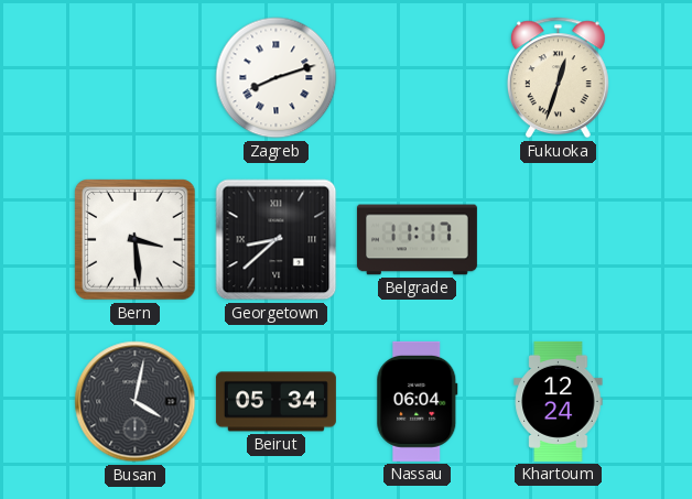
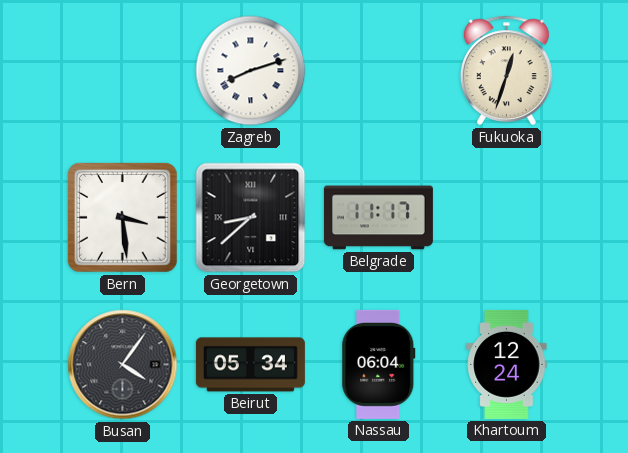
Busan: 4:02 -> 4:06 (123, 365)
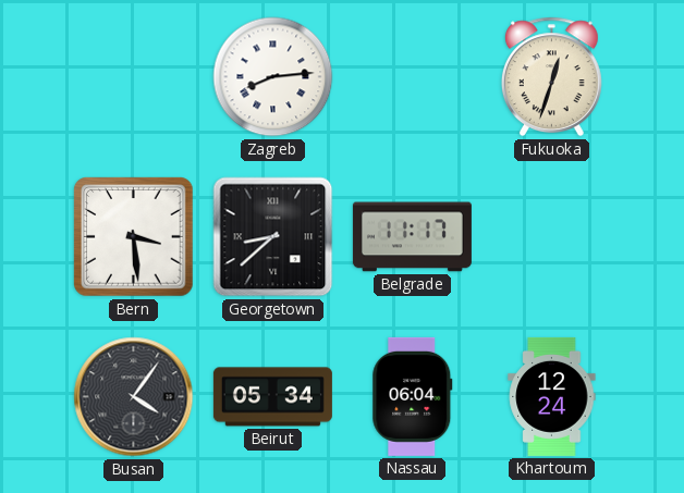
Zagreb: 8:12 -> 8:14 (273, 77)
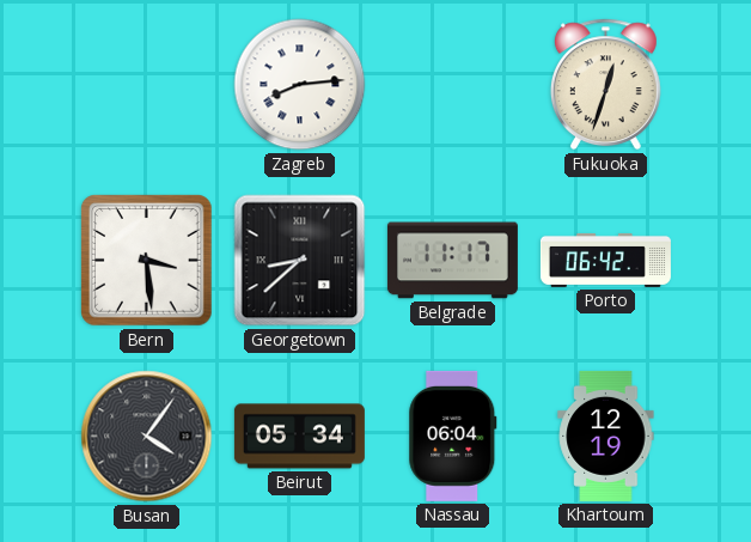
Porto: none -> 06:42 (605, 260)
Khartoum: 12:24 -> 12:19 (606, 436)
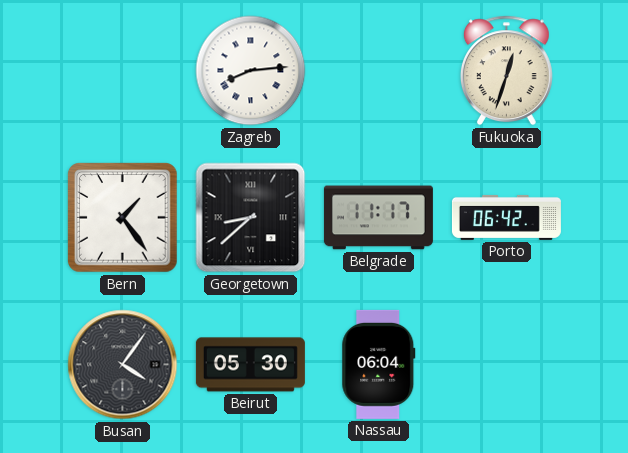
Bern: 3:29 -> 1:24 (123, 218)
Beirut: 05:34 -> 05:30 (250, 365)
Khartoum: 12:19 -> none (606, 436)
